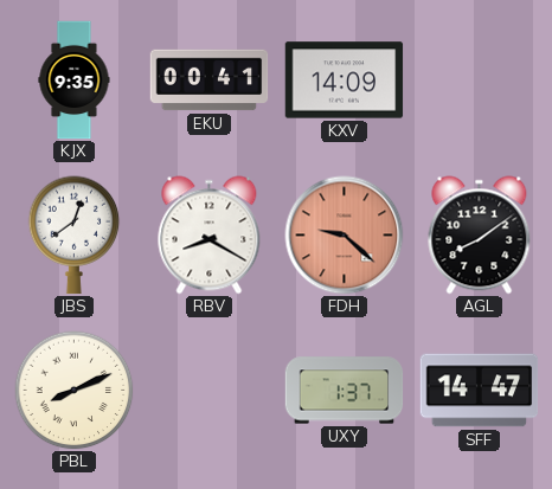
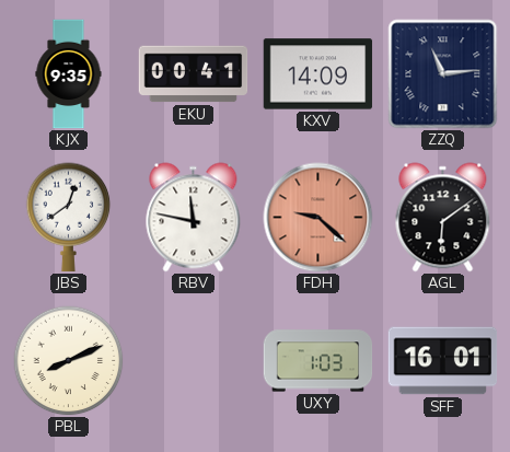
ZZQ: none -> 11:14 (443, 74)
RBV: 8:20 -> 11:47 (194, 218)
AGL: 8:09 -> 6:09 (443, 218)
UXY: 1:37 -> 1:03 (318, 361)
SFF: 14:47 -> 16:01 (443, 361)
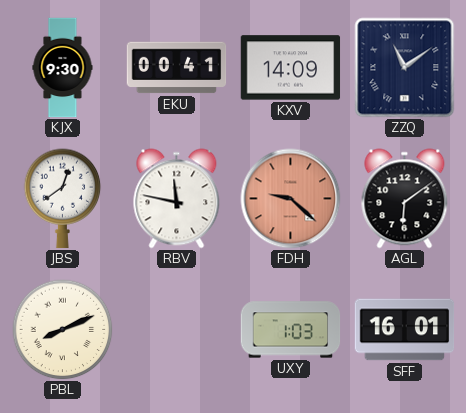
KJX: 9:35 -> 9:30 (63, 68)
ZZQ: 11:14 -> 11:09 (405, 68)
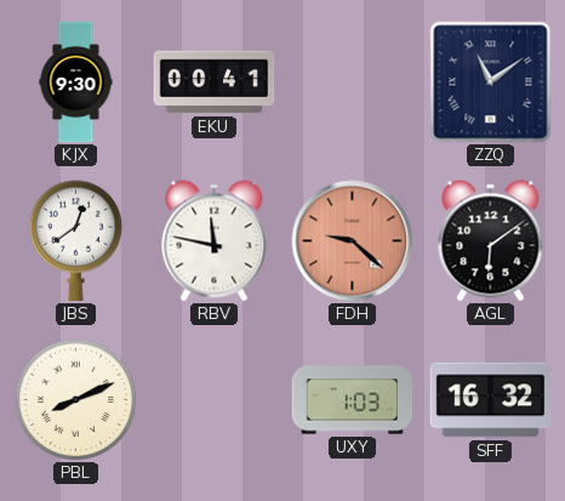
KXV: 14:09 -> none (291, 68)
SFF: 16:01 -> 16:32 (491, 400)
